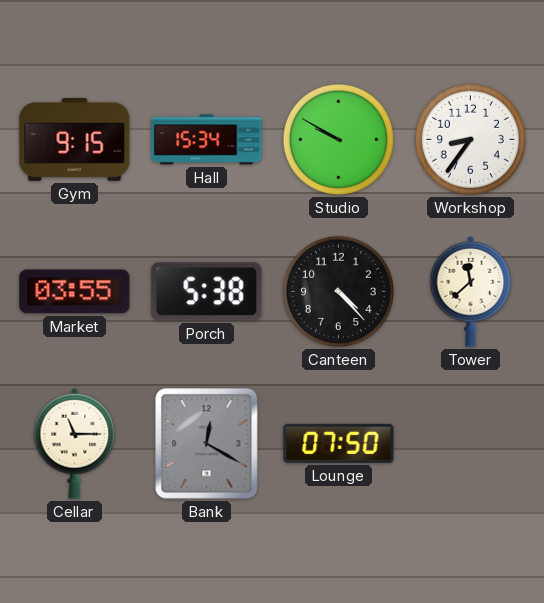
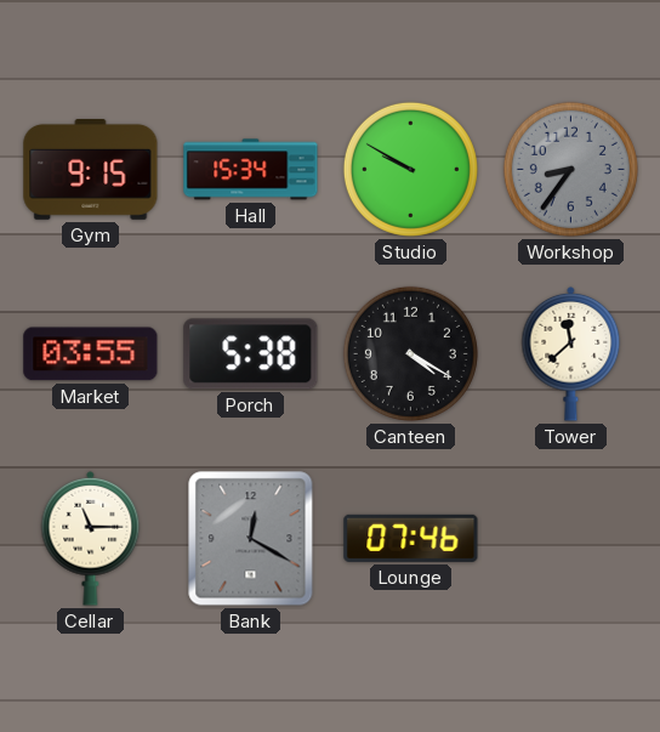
Workshop dial: white -> grey (570, 169)
Canteen: 4:23 -> 4:20 (410, 353)
Lounge: 07:50 -> 07:46 (411, 538)
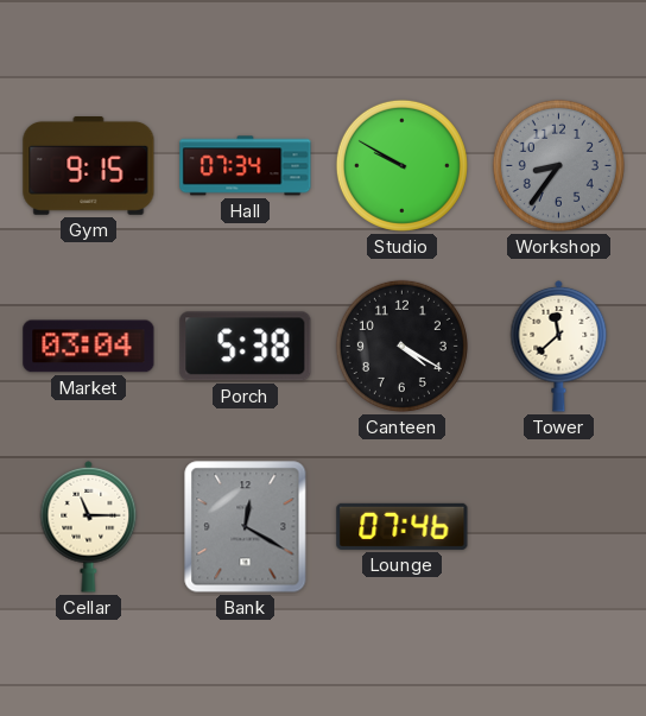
Hall: 15:34 -> 07:34 (246, 166)
Market: 03:55 -> 03:04 (89, 347)
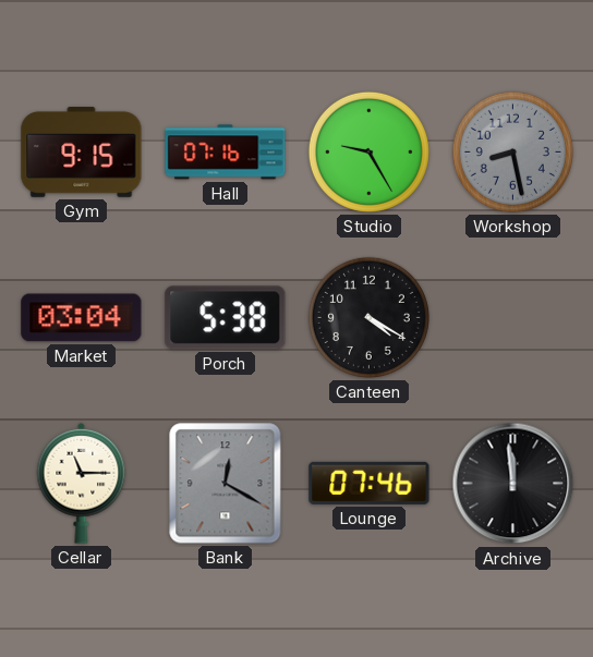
Hall: 07:34 -> 07:16 (226, 153)
Studio: 9:50 -> 9:25 (368, 151)
Workshop: 8:36 -> 8:28 (512, 151)
Tower: 11:38 -> none (559, 346)
Archive: none -> 11:59 (513, 484)
